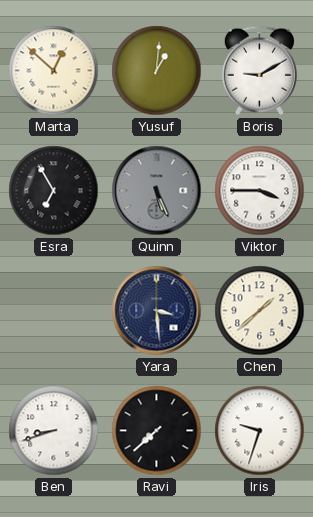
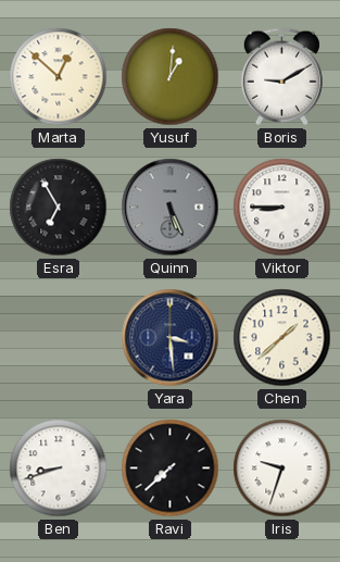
Viktor: 3:45 -> 8:45 (282, 208)
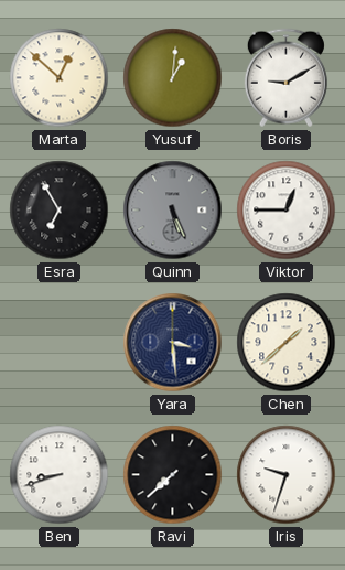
Viktor: 8:45 -> 12:45 (287, 211)
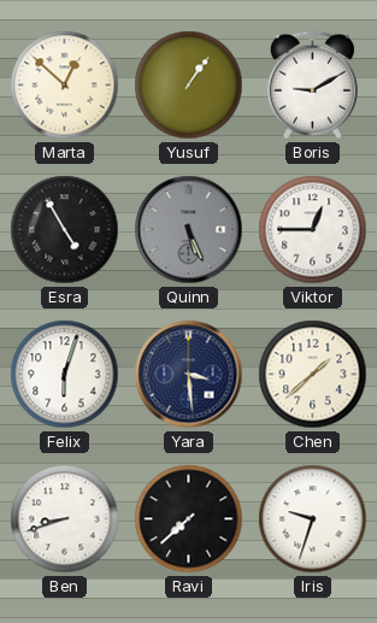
Yusuf: 1:01 -> 1:06 (189, 86)
Esra: 6:55 -> 4:55 (65, 230)
Felix: none -> 6:03 (65, 375)
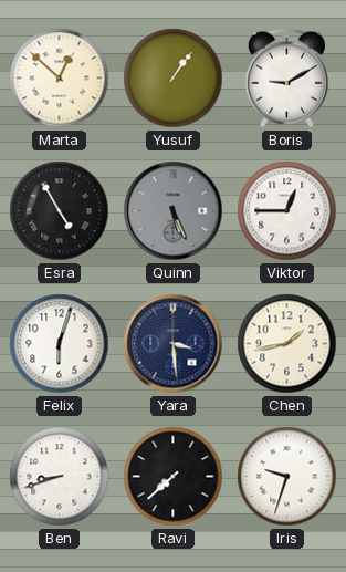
Chen: 1:38 -> 1:43 (287, 344)
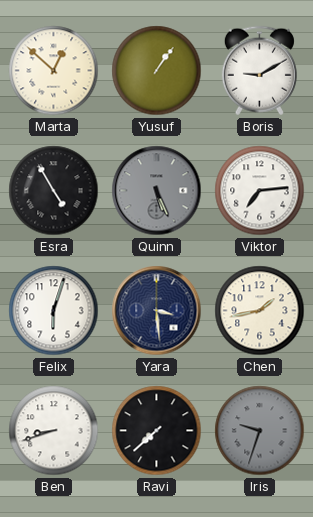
Viktor: 12:45 -> 7:14 (260, 191)
Iris dial: white -> grey (260, 431)
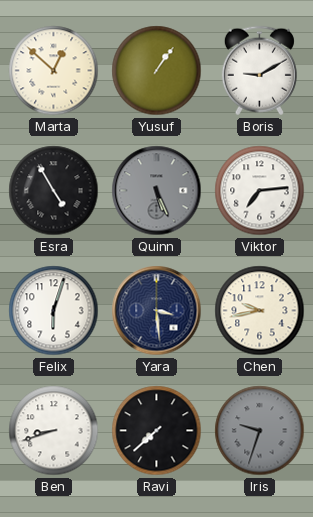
Chen: 1:43 -> 9:43 (260, 311)
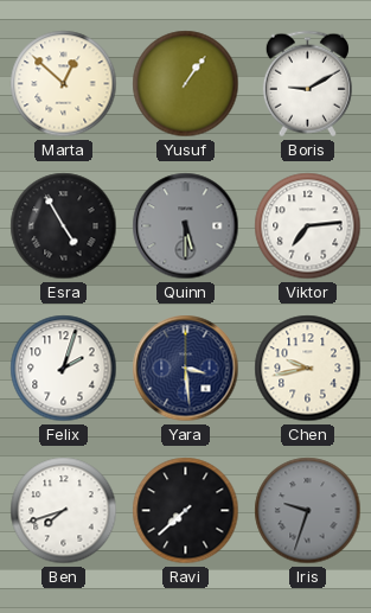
Quinn: 5:26 -> 5:30 (186, 226)
Felix: 6:03 -> 2:03 (64, 369)
Ben: 8:42 -> 7:42 (64, 511)
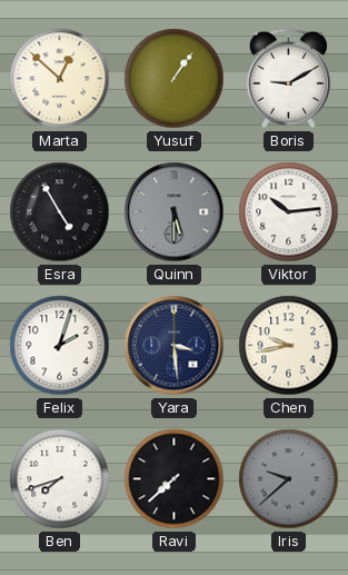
Viktor: 7:14 -> 10:14 (289, 212)
Iris: 9:33 -> 9:38 (289, 479)
